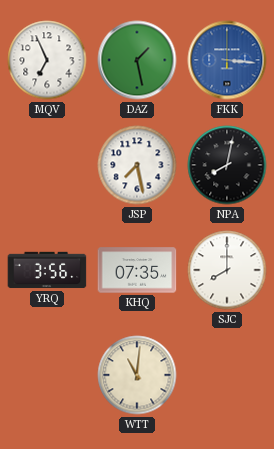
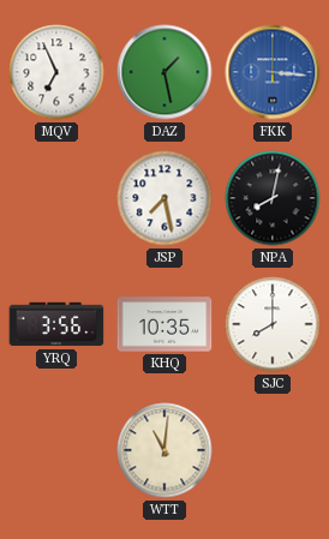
KHQ: 07:35 -> 10:35 (164, 324)
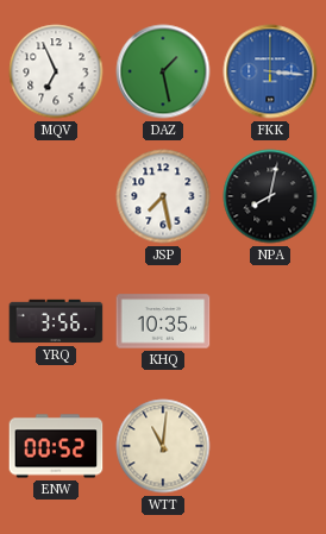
SJC: 8:00 -> none (273, 324)
ENW: none -> 00:52 (56, 446)
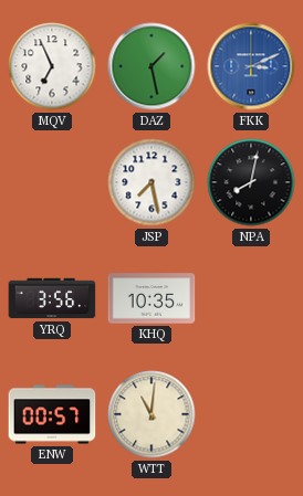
FKK: 3:16 -> 3:11 (251, 66)
ENW: 00:52 -> 00:57 (52, 414)
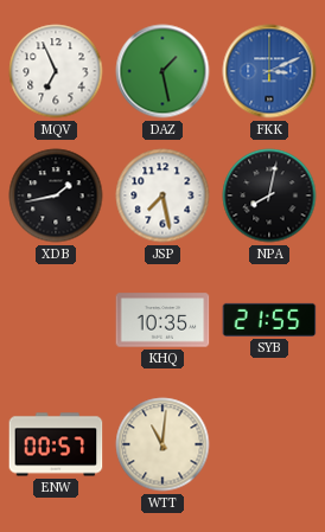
XDB: none -> 1:43 (56, 196)
YRQ: 3:56 -> none (52, 298)
SYB: none -> 21:55 (269, 320)
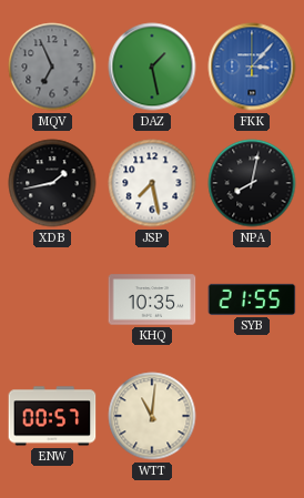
MQV dial: white -> grey (52, 67)
FKK: 3:11 -> 3:07 (252, 67)
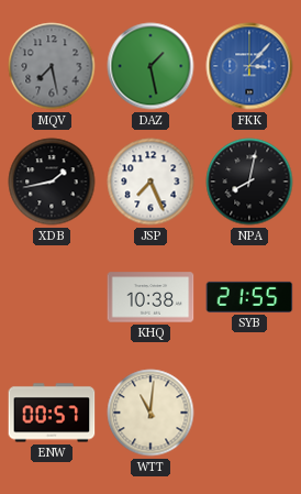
MQV: 6:56 -> 7:28 (52, 66)
JSP: 7:28 -> 7:26 (150, 182)
KHQ: 10:35 -> 10:38 (150, 297)
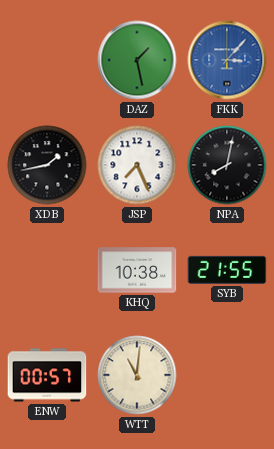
MQV: 7:28 -> none (52, 66)
